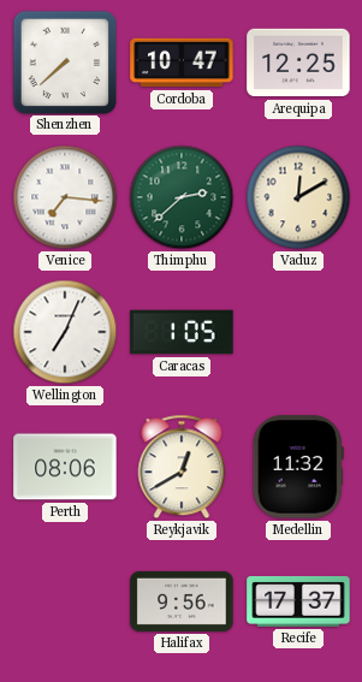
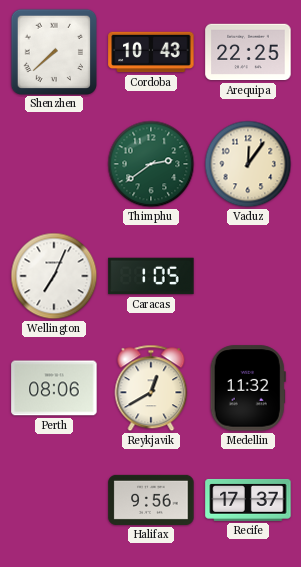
Cordoba: 10:47 -> 10:43 (151, 52)
Arequipa: 12:25 -> 22:25 (248, 52)
Venice: 7:16 -> none (65, 197)
Thimphu: 2:38 -> 2:39 (151, 164)
Vaduz: 12:10 -> 12:06 (248, 164)
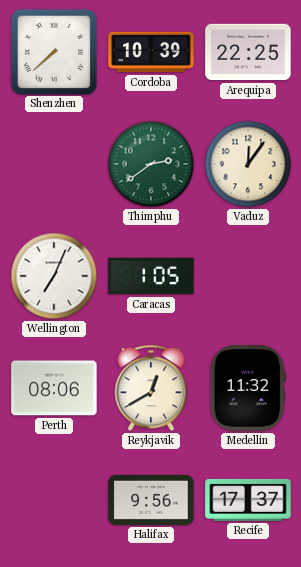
Cordoba: 10:43 -> 10:39 (151, 52)
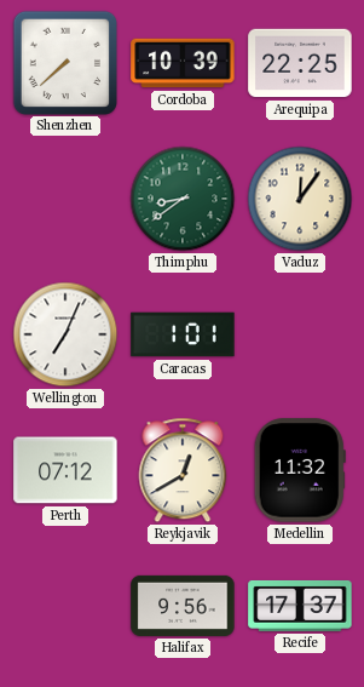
Thimphu: 2:39 -> 8:39 (183, 199)
Caracas: 1:05 -> 1:01 (183, 334)
Perth: 08:06 -> 07:12 (65, 470)
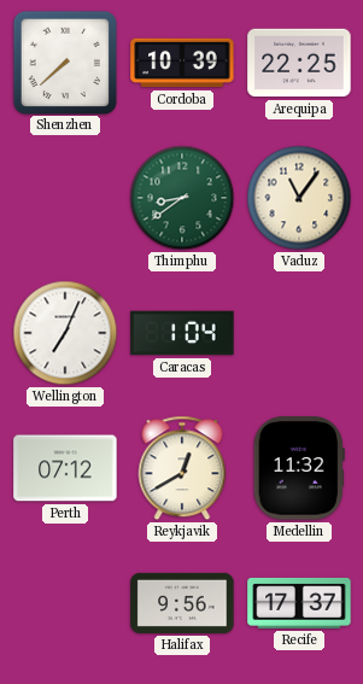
Vaduz: 12:06 -> 11:06 (299, 198)
Caracas: 1:01 -> 1:04 (182, 333)
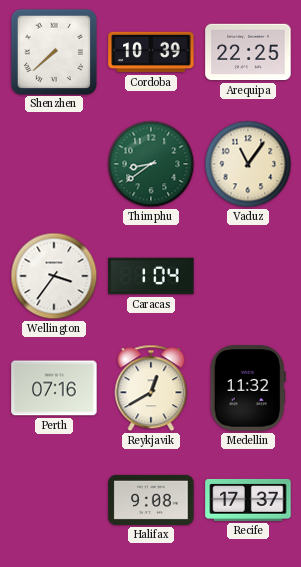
Wellington: 7:04 -> 3:36 (54, 276)
Perth: 07:12 -> 07:16 (54, 388)
Halifax: 9:56 -> 9:08 (151, 500)
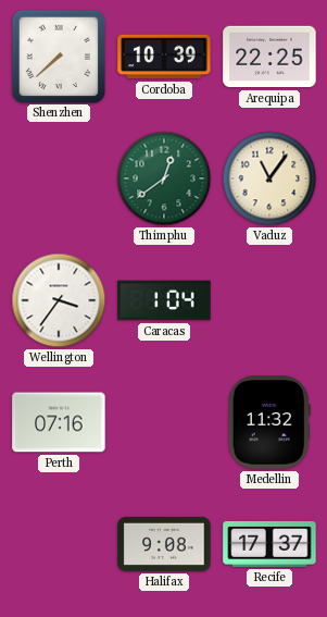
Thimphu: 8:39 -> 12:39 (164, 178)
Reykjavik: 12:40 -> none (151, 388)
